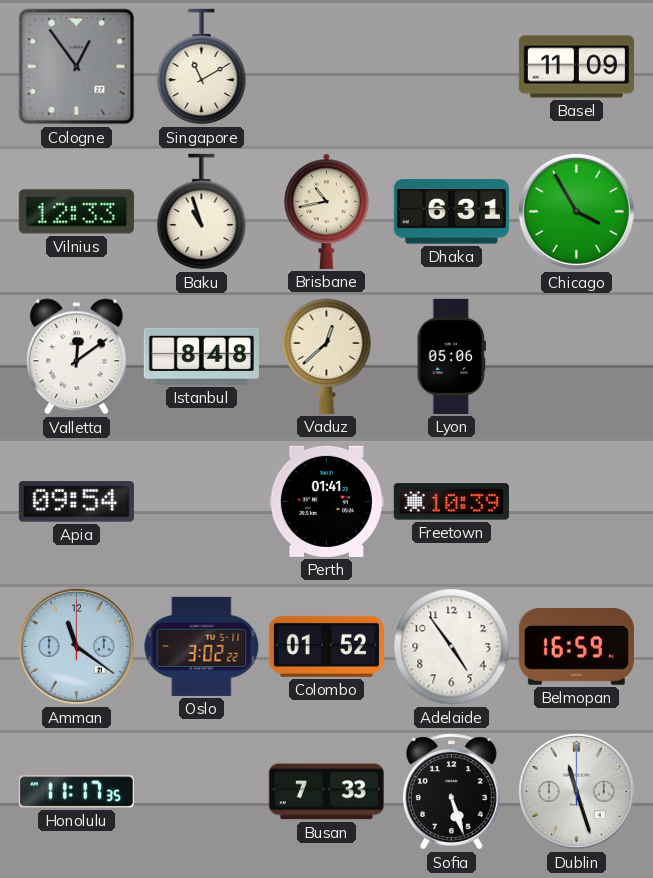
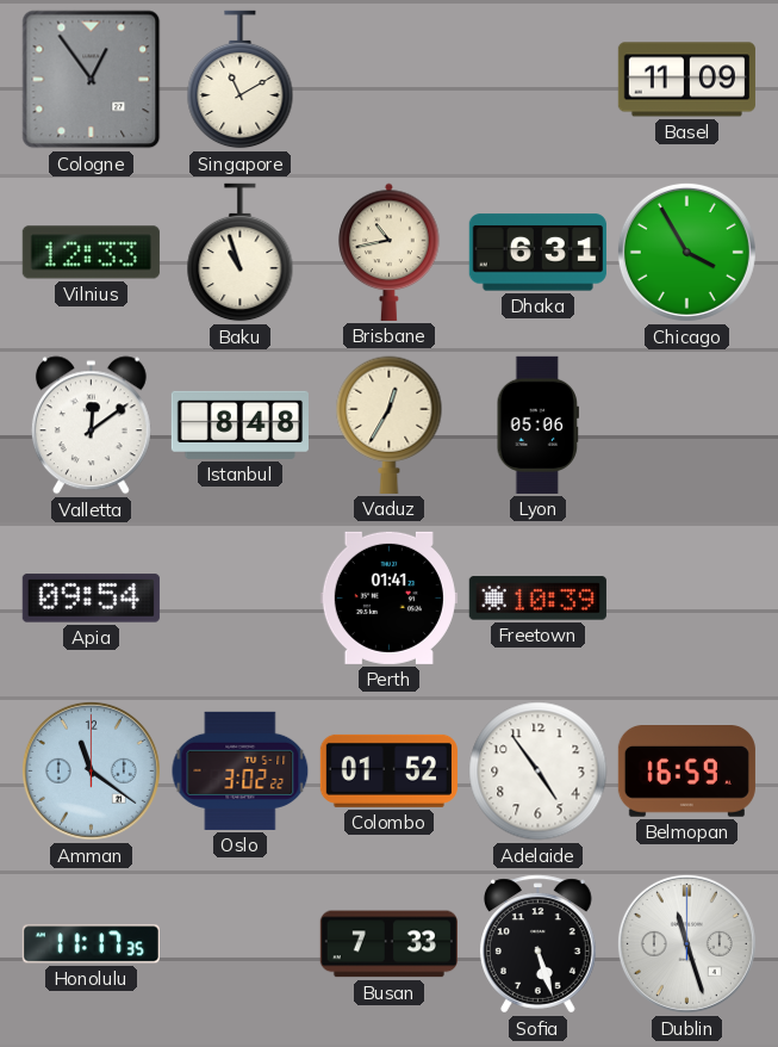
Vaduz: 12:38 -> 12:35 (390, 425)
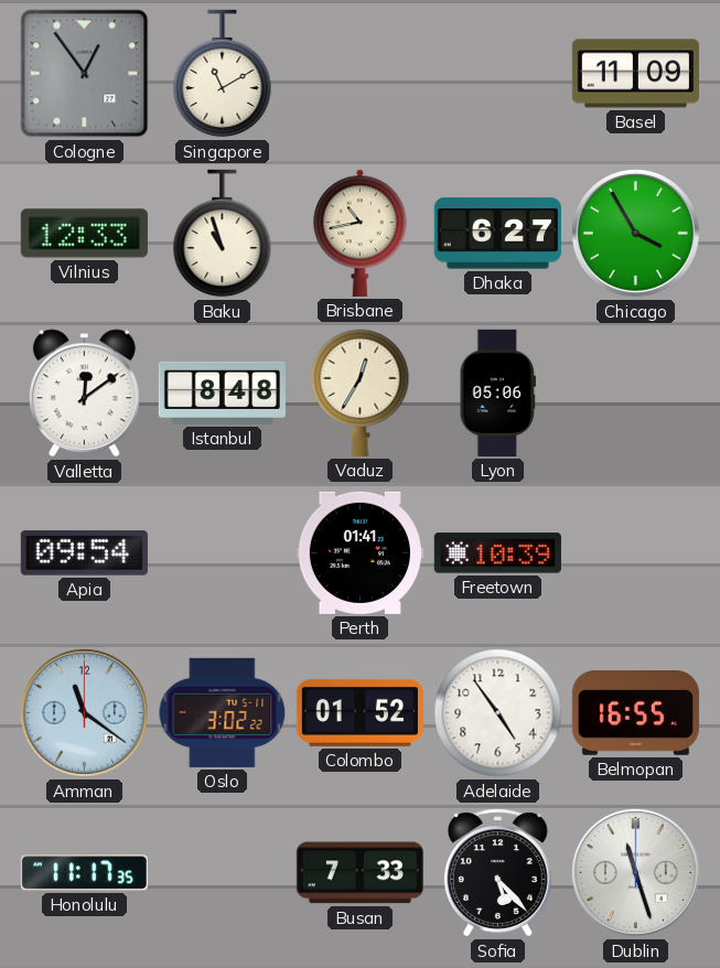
Dhaka: 6:31 -> 6:27 (497, 234)
Belmopan: 16:59 -> 16:55 (635, 713)
Sofia: 5:27 -> 5:23 (497, 873)
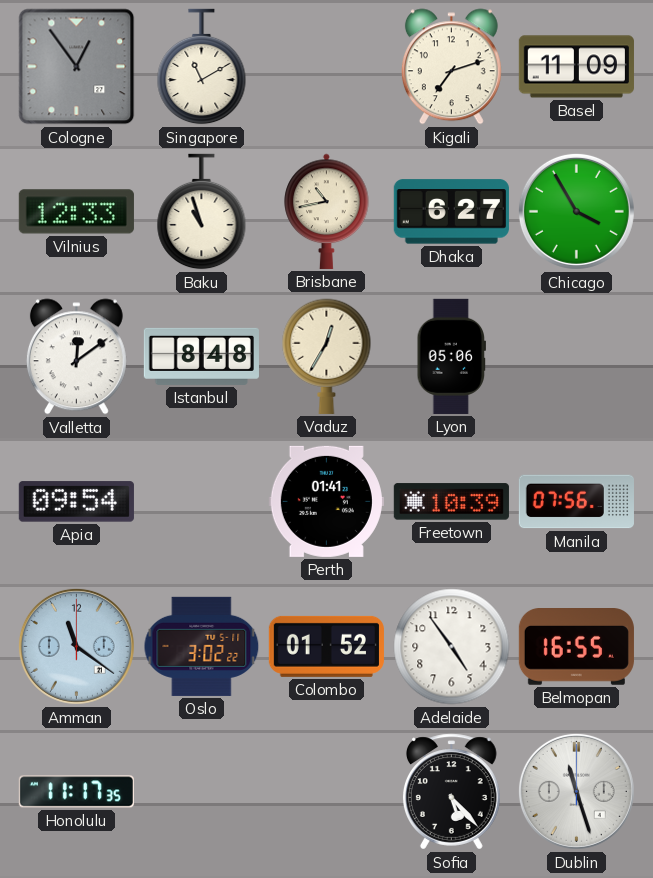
Kigali: none -> 7:12 (451, 67)
Manila: none -> 07:56 (576, 502)
Busan: 7:33 -> none (359, 873)
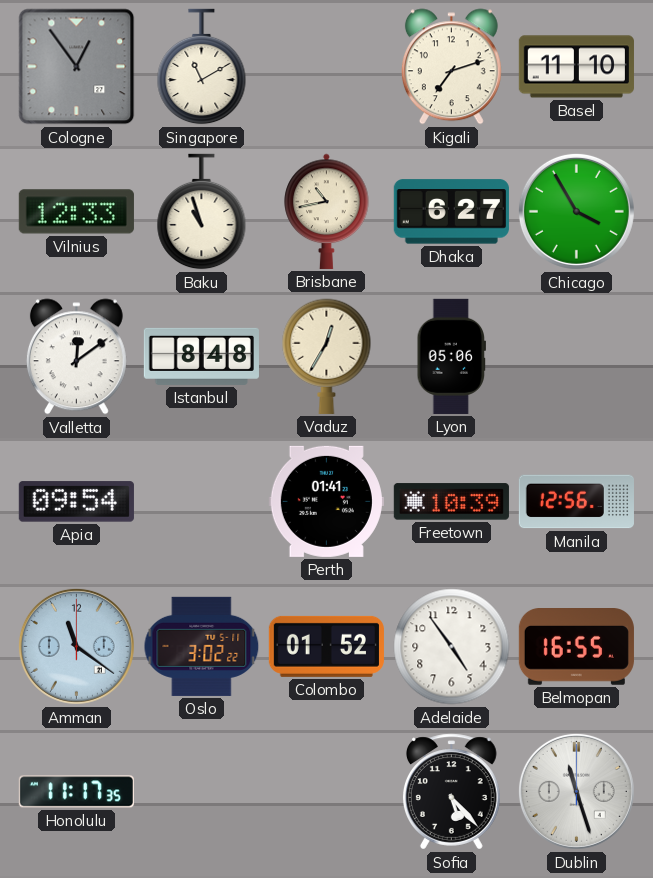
Basel: 11:09 -> 11:10 (576, 67)
Manila: 07:56 -> 12:56 (576, 502)
